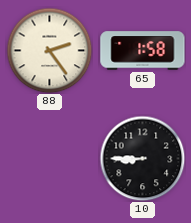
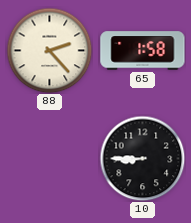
88: 2:24 -> 2:23 (49, 50)
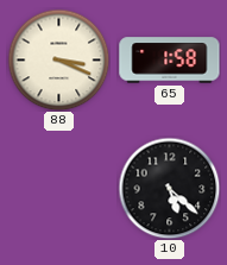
88: 2:23 -> 3:19 (58, 59)
10: 8:45 -> 5:22 (169, 188)
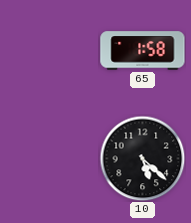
88: 3:19 -> none (58, 59)
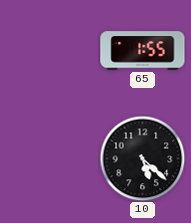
65: 1:58 -> 1:55 (143, 51)
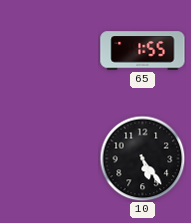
10: 5:22 -> 5:24 (142, 158)
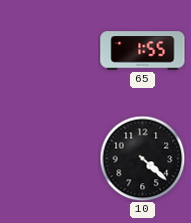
10: 5:24 -> 4:22 (142, 158)
